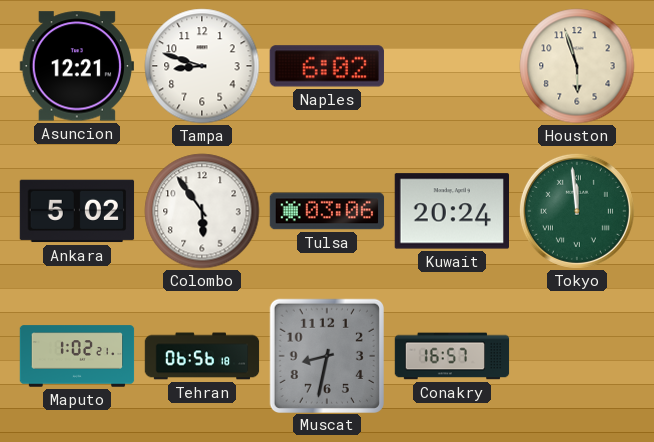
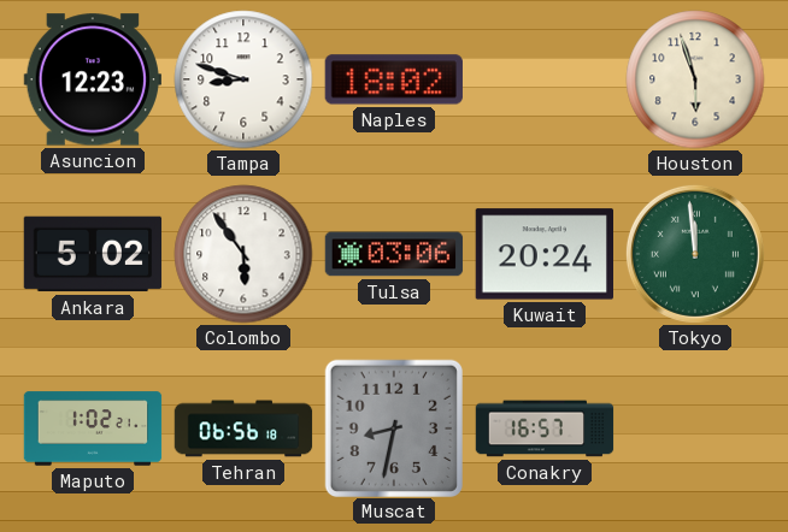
Asuncion: 12:21 -> 12:23 (92, 79)
Naples: 6:02 -> 18:02 (394, 79)
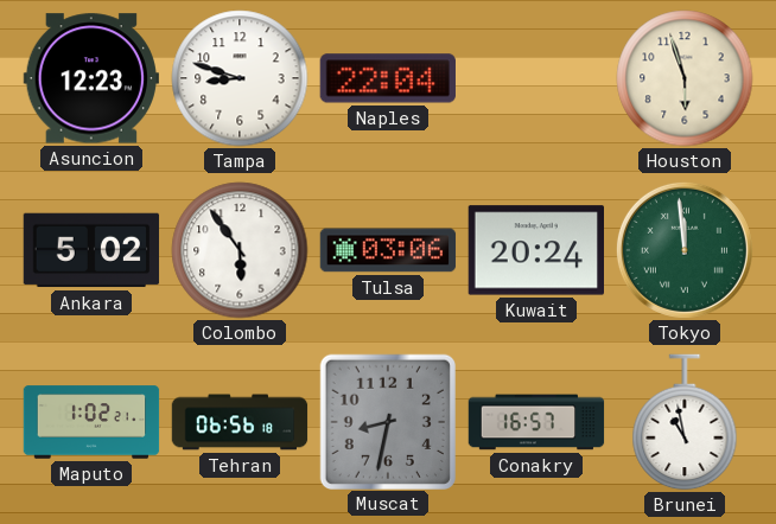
Naples: 18:02 -> 22:04 (388, 78)
Brunei: none -> 10:58 (685, 422)
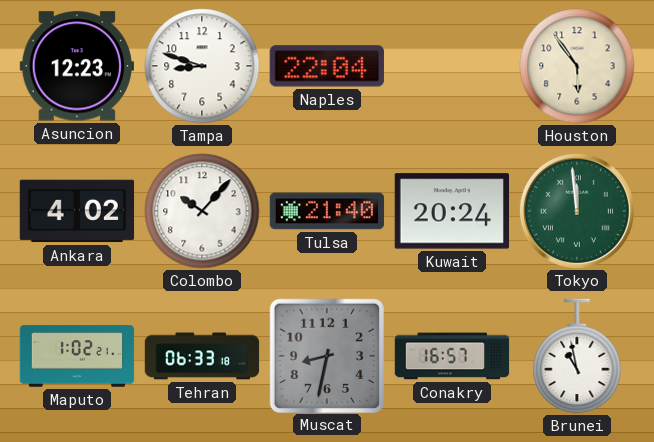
Houston: 5:57 -> 5:54 (577, 66)
Ankara: 5:02 -> 4:02 (77, 211)
Colombo: 5:54 -> 10:07 (202, 211)
Tulsa: 03:06 -> 21:40 (327, 211)
Tehran: 06:56 -> 06:33 (202, 356)
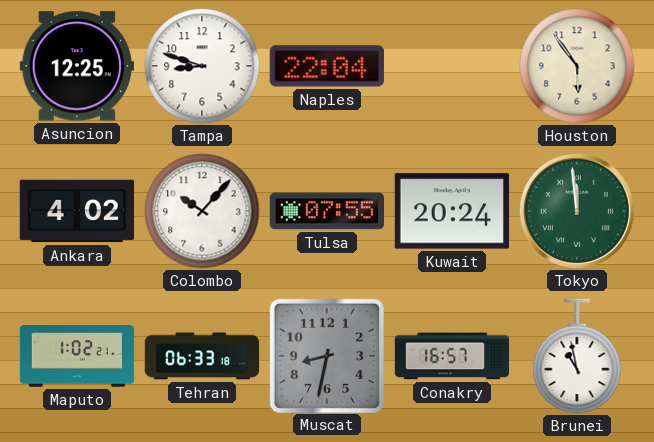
Asuncion: 12:23 -> 12:25 (76, 66)
Tulsa: 21:40 -> 07:55 (327, 211)
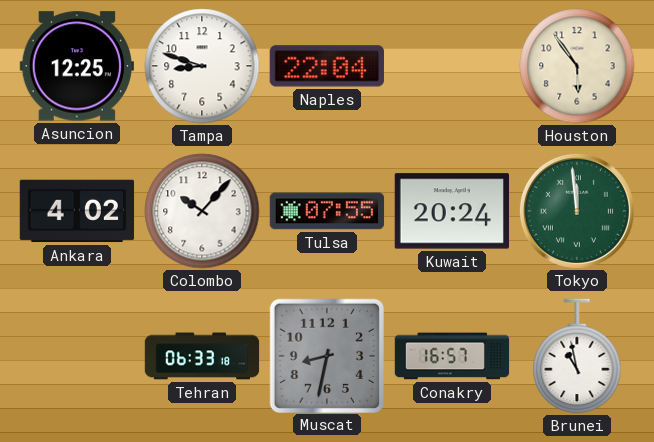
Maputo: 1:02 -> none (77, 356)
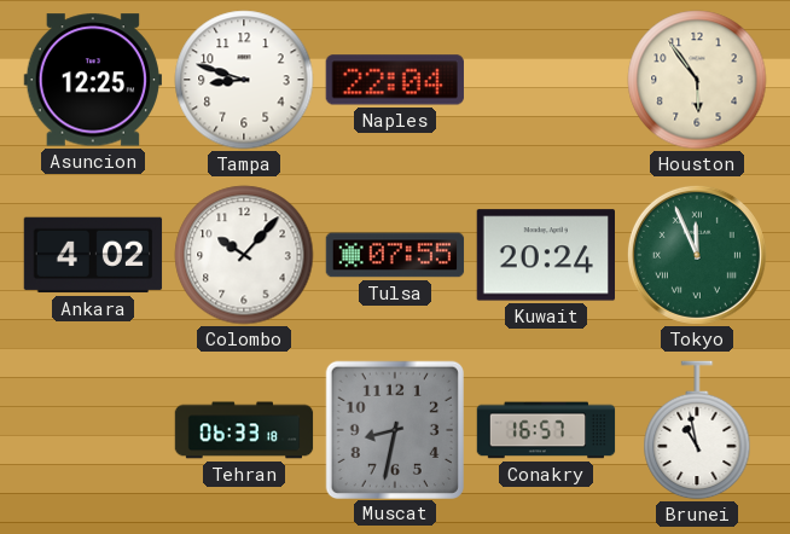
Tokyo: 11:59 -> 11:56 (697, 255)
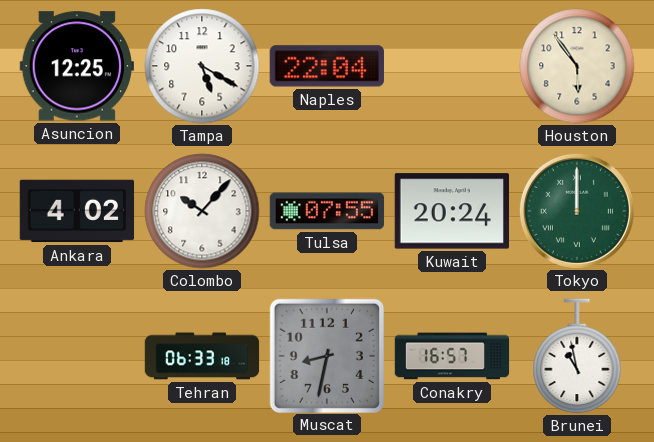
Tampa: 8:48 -> 5:20 (202, 66)
Tokyo: 11:56 -> 12:00 (577, 211)
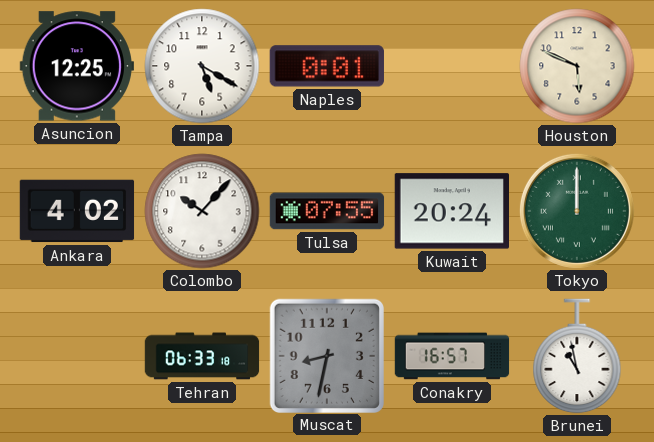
Naples: 22:04 -> 0:01 (327, 66)
Houston: 5:54 -> 5:49 (577, 66)
